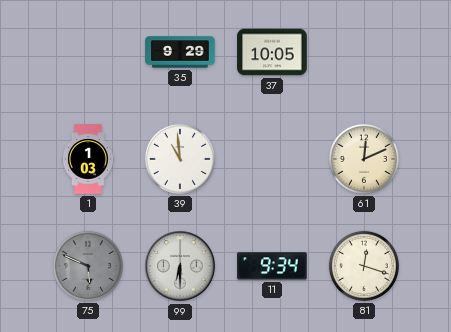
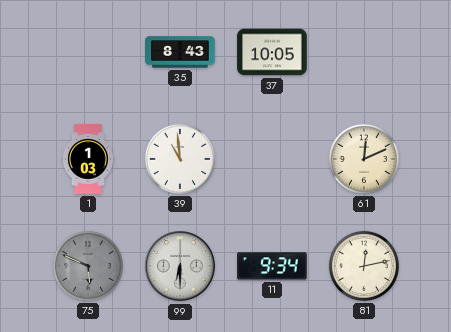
35: 9:29 -> 8:43 (180, 52)
81: 12:18 -> 12:13 (364, 266)
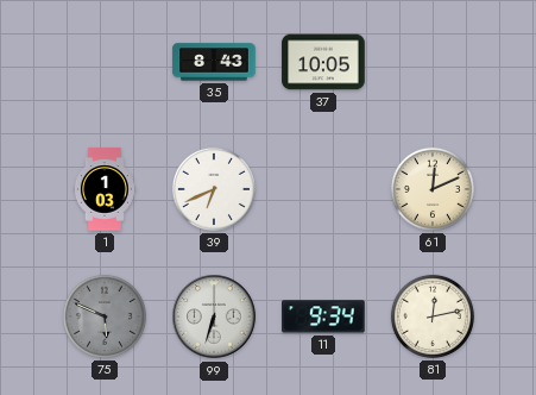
39: 10:59 -> 6:41 (214, 189)
99: 6:30 -> 6:33 (214, 316)
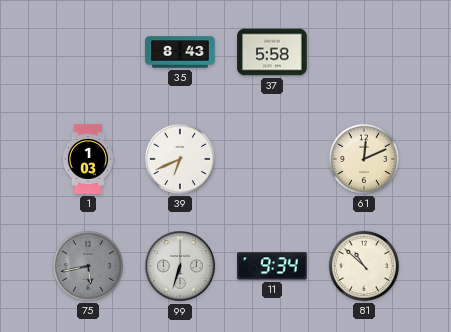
37: 10:05 -> 5:58 (272, 52)
75: 5:49 -> 5:43 (88, 266)
81: 12:13 -> 10:52 (364, 266)
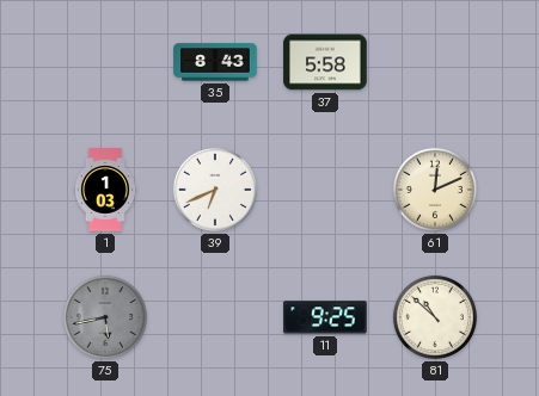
99: 6:33 -> none (180, 266)
11: 9:34 -> 9:25 (325, 317)
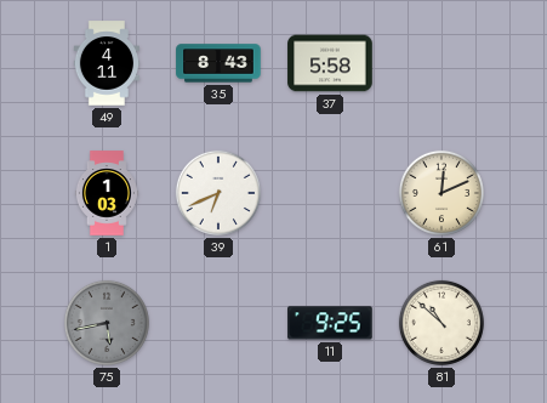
49: none -> 4:11 (107, 63)
